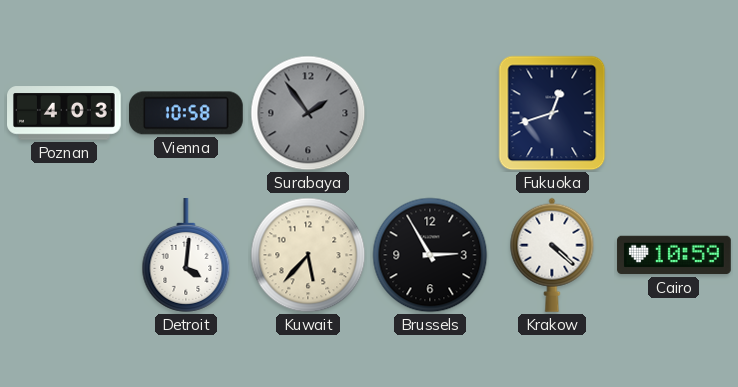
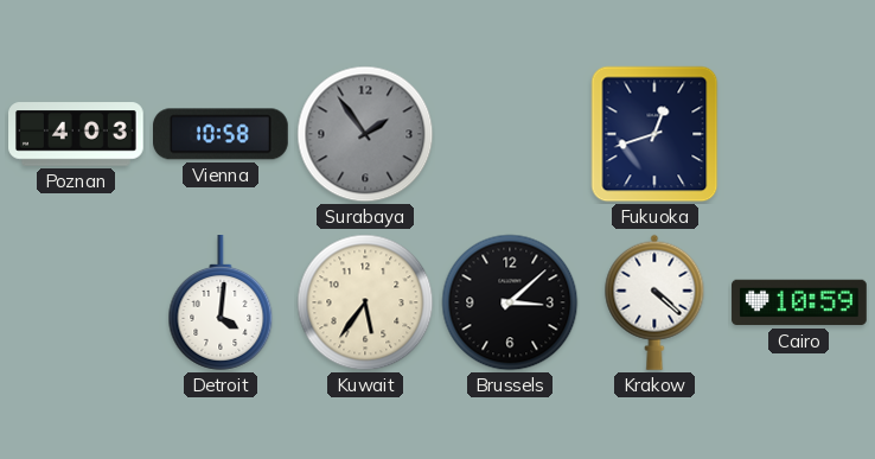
Kuwait: 5:37 -> 5:36 (365, 302)
Brussels: 2:55 -> 3:08 (510, 302)
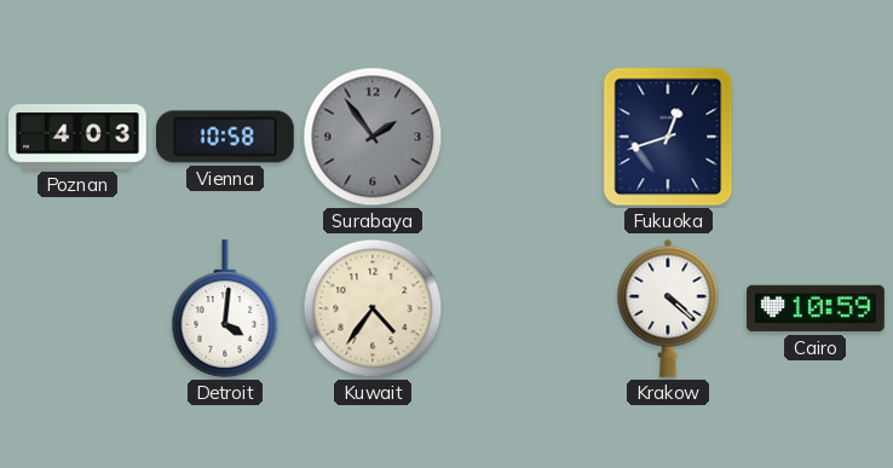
Kuwait: 5:36 -> 4:36 (373, 308)
Brussels: 3:08 -> none (510, 302)
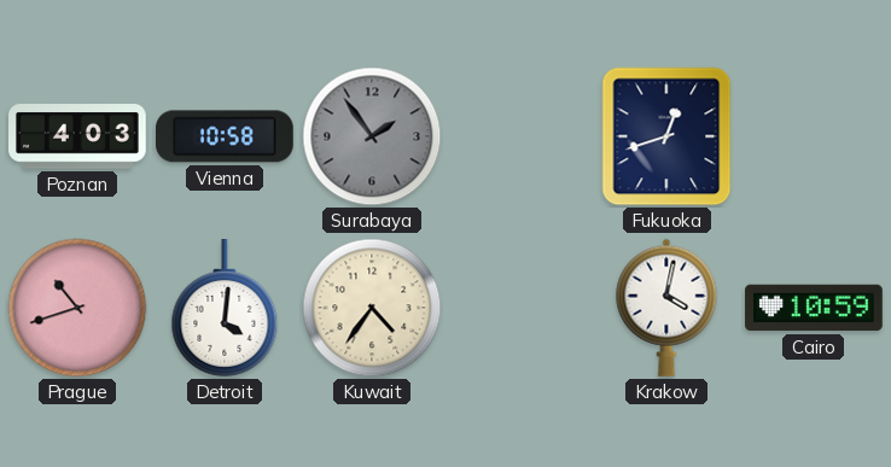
Prague: none -> 10:42 (77, 308)
Krakow: 4:22 -> 4:02 (666, 308)
